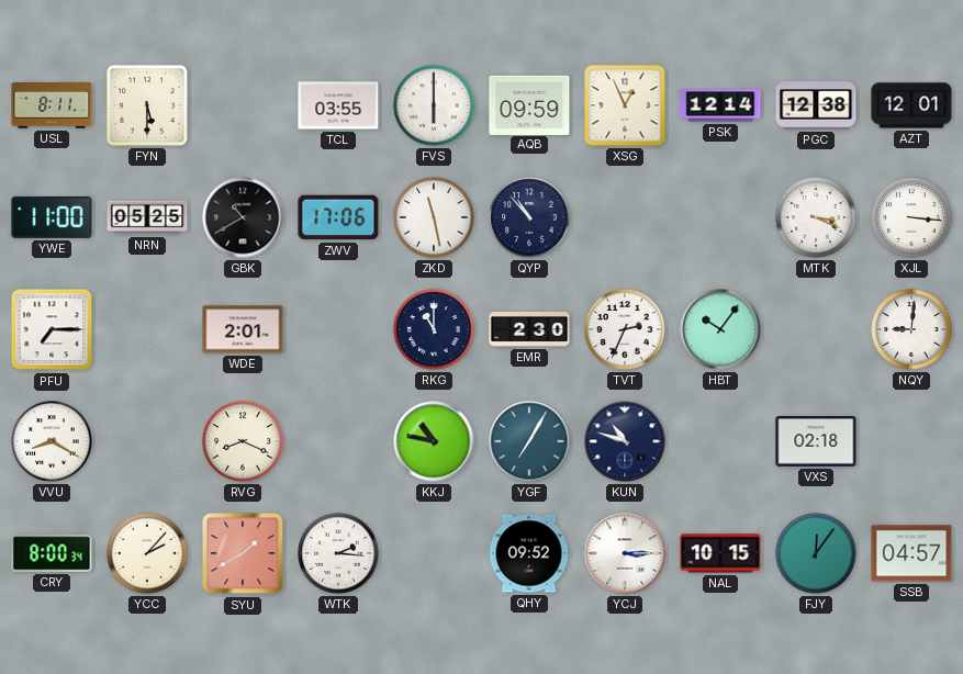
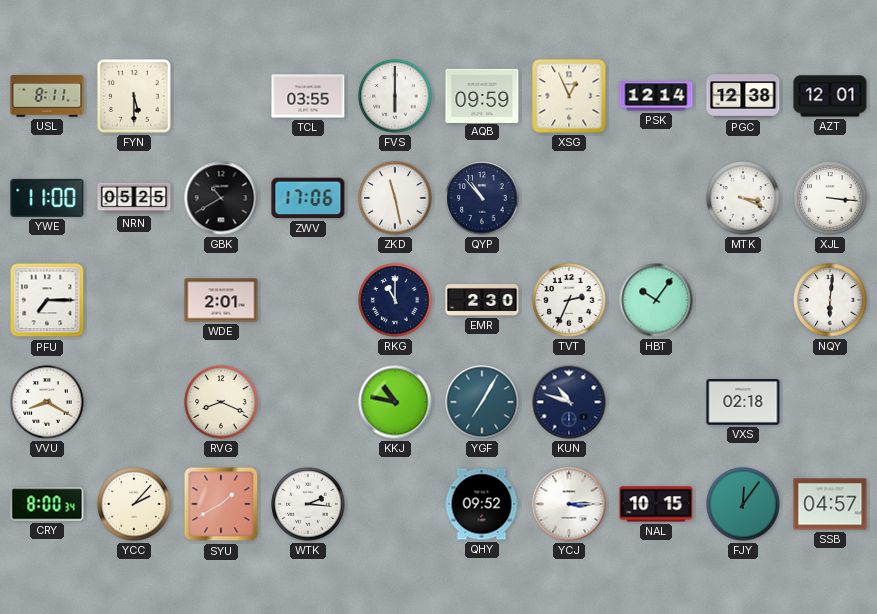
NQY: 9:01 -> 6:01 (830, 300)
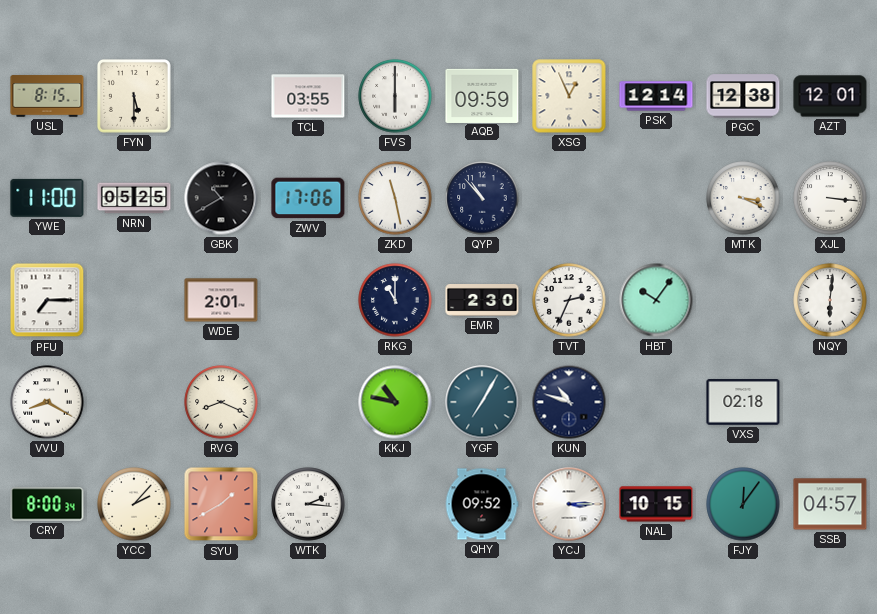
USL: 8:11 -> 8:15 (47, 96)
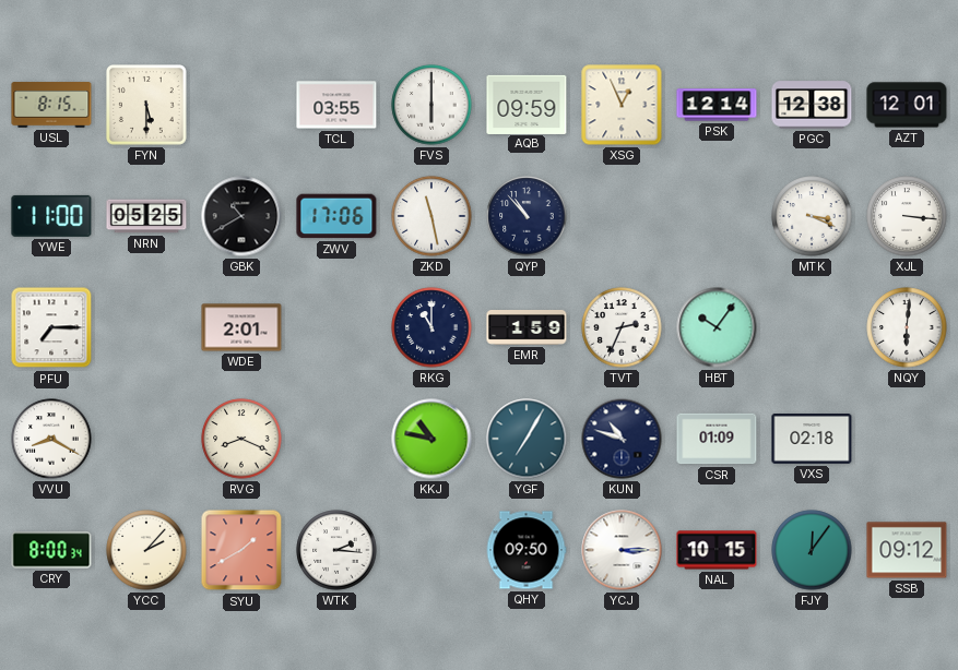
EMR: 2:30 -> 1:59 (527, 328)
CSR: none -> 01:09 (717, 439)
QHY: 09:52 -> 09:50 (527, 550)
SSB: 04:57 -> 09:12 (907, 550)
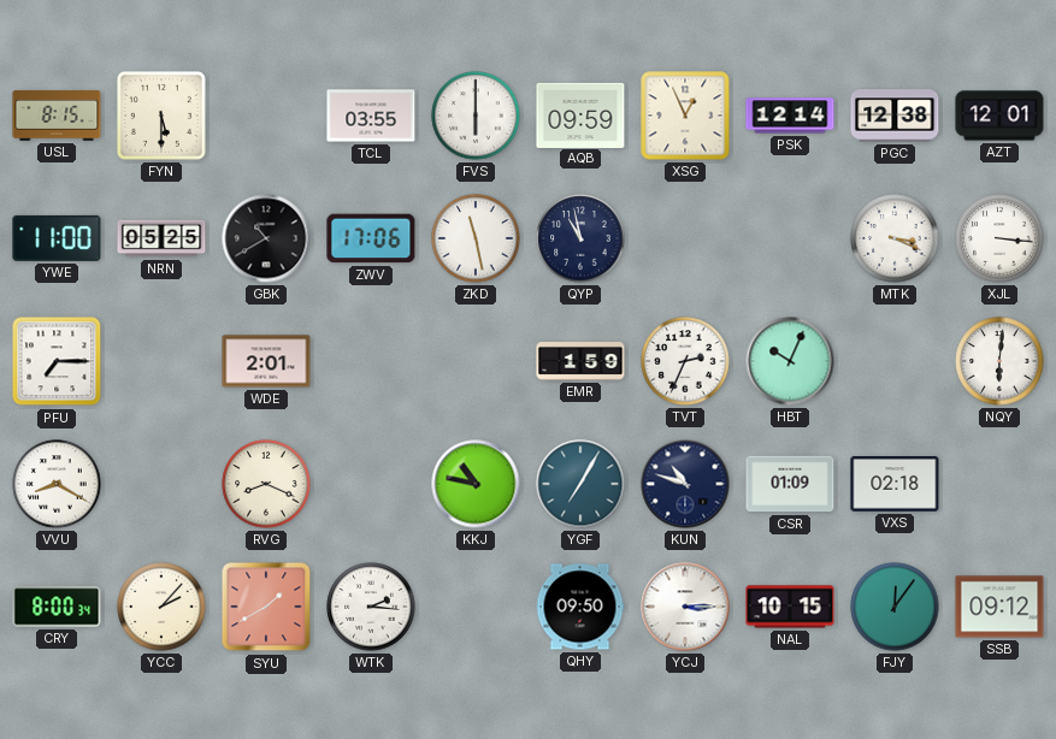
QYP: 10:53 -> 10:58 (580, 238)
RKG: 11:00 -> none (431, 327)
HBT: 10:06 -> 10:04 (790, 361)
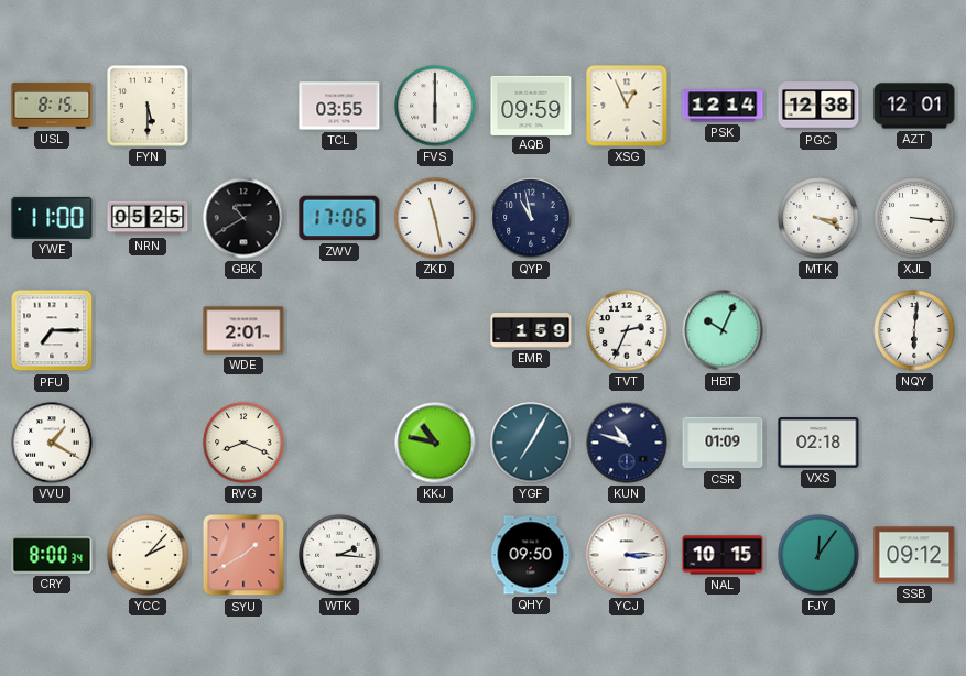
VVU: 8:20 -> 1:20 (52, 443)
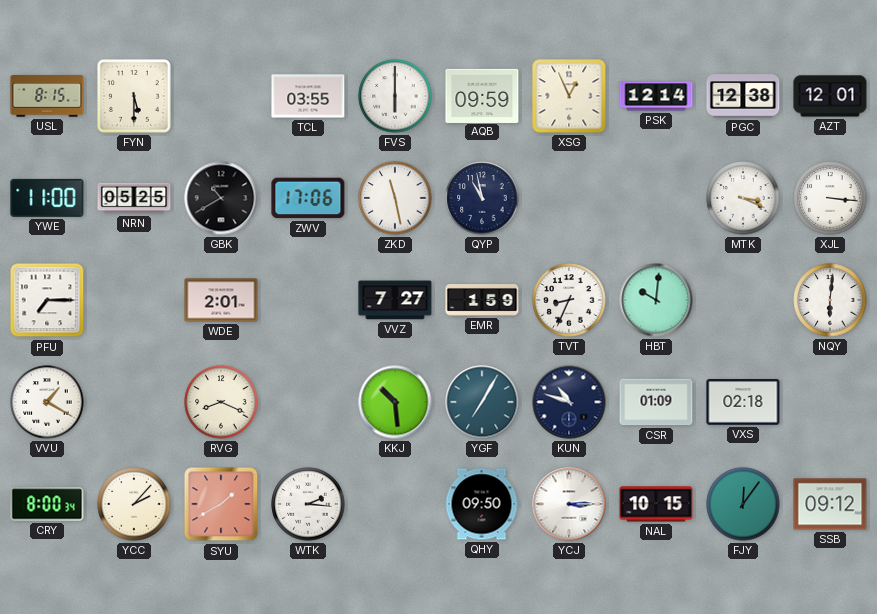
VVZ: none -> 7:27 (395, 300)
TVT: 2:34 -> 8:34 (569, 300)
HBT: 10:04 -> 10:01 (656, 300)
KKJ: 10:47 -> 10:29 (395, 402)
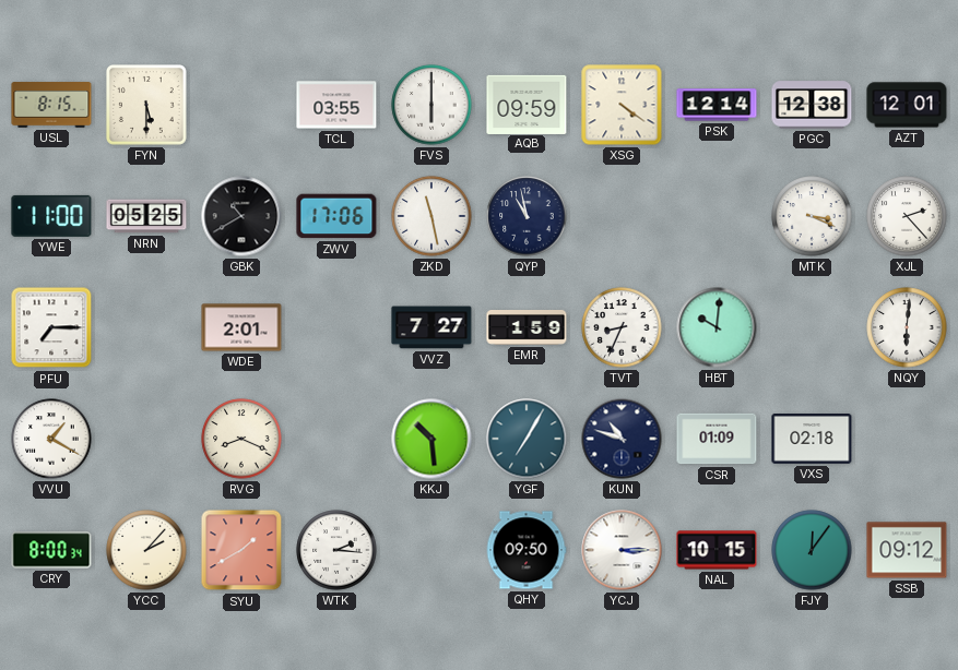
XSG: 12:56 -> 4:21 (622, 105)
XJL: 3:16 -> 2:23 (907, 216)
